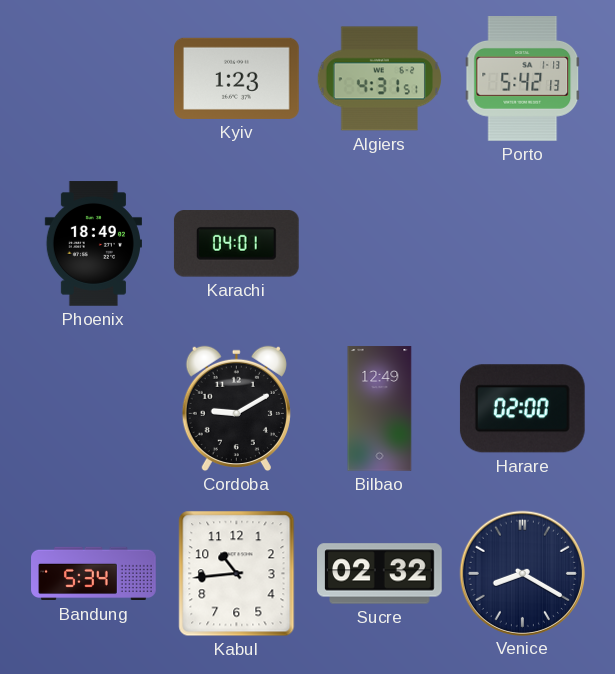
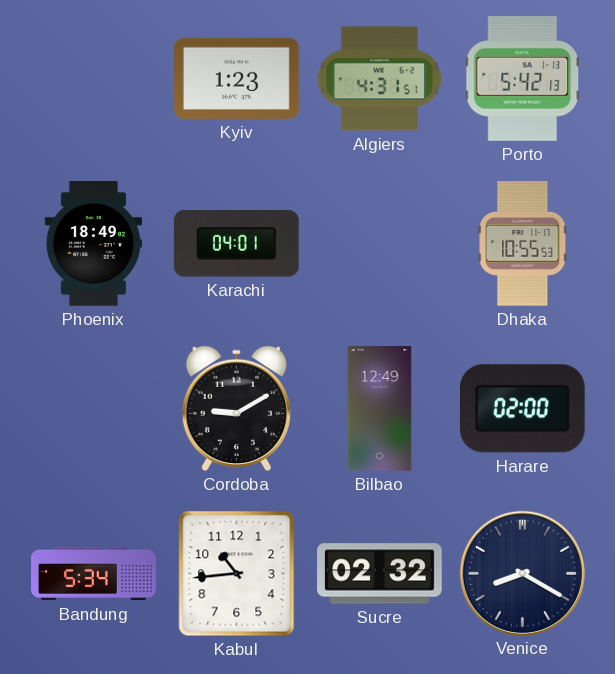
Dhaka: none -> 10:55 (523, 244)
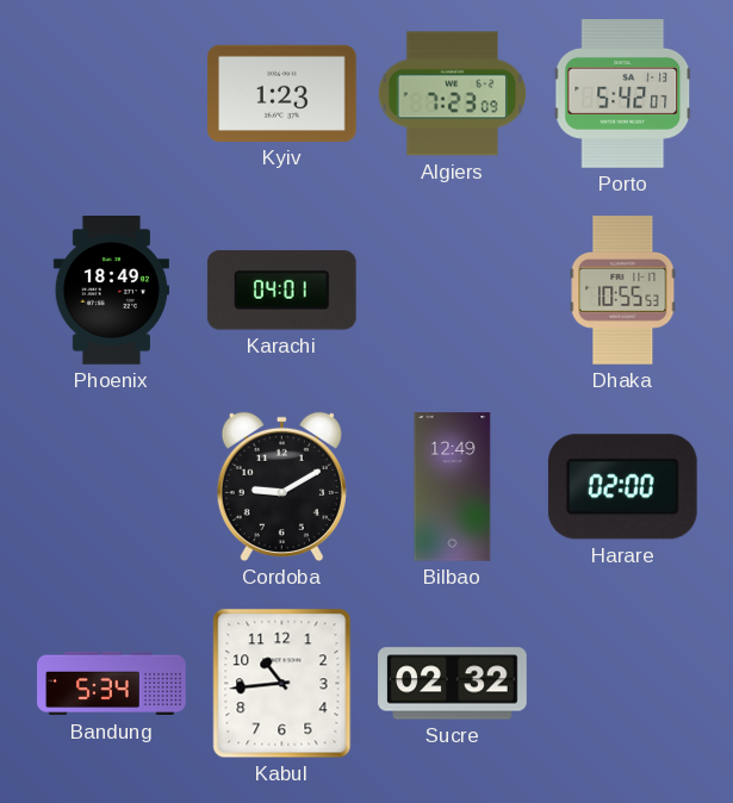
Algiers: 4:31 -> 7:23 (452, 94)
Porto: 5:42:13 -> 5:42:07 (623, 94)
Venice: 8:20 -> none (522, 573)
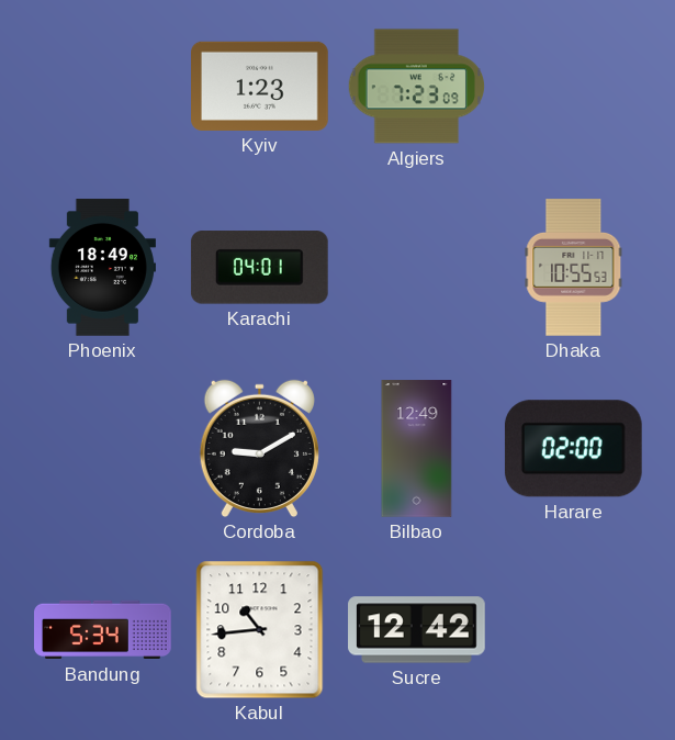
Porto: 5:42 -> none (623, 94)
Sucre: 02:32 -> 12:42 (417, 630)
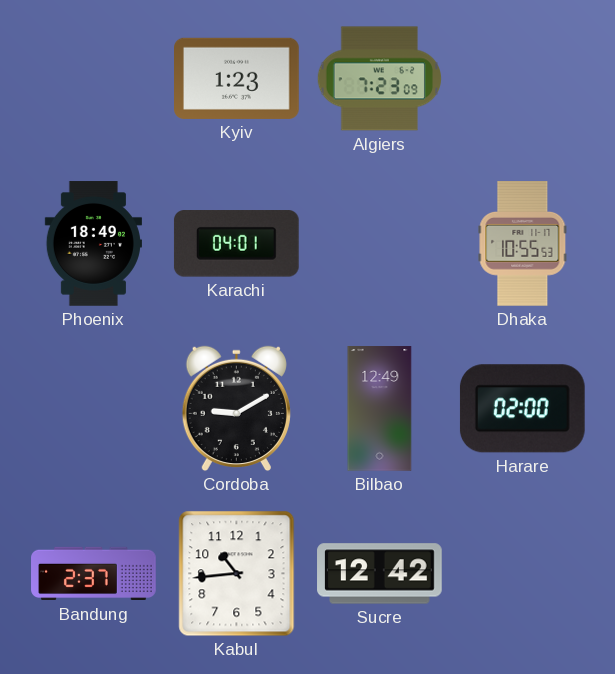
Bandung: 5:34 -> 2:37 (94, 574)
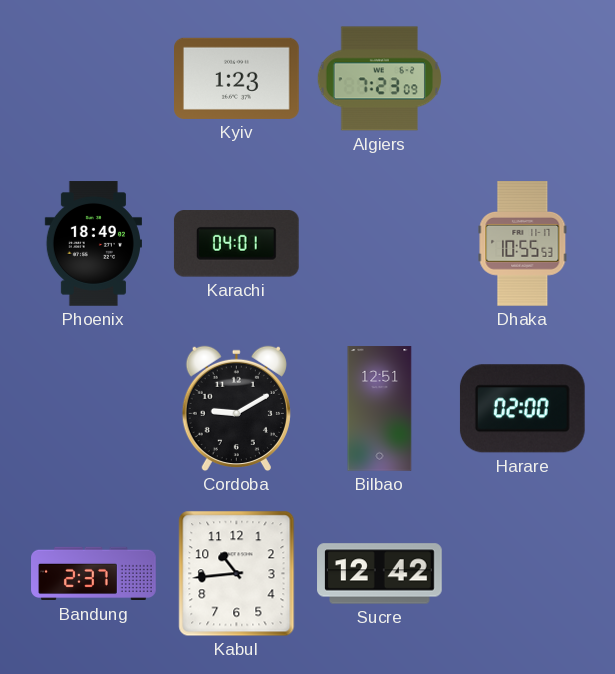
Bilbao: 12:49 -> 12:51 (380, 409)
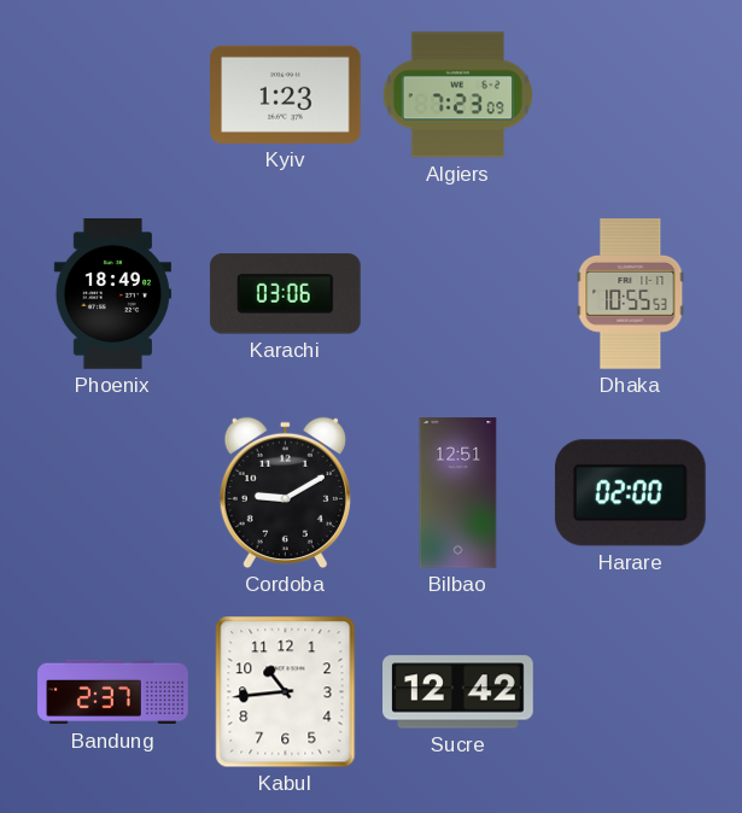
Karachi: 04:01 -> 03:06 (285, 294)
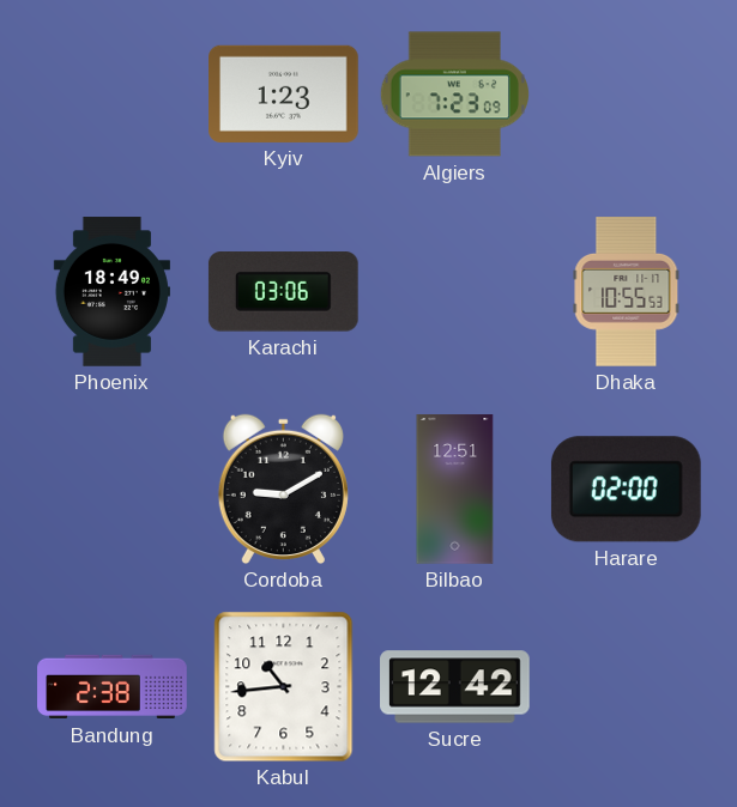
Bandung: 2:37 -> 2:38 (113, 687)
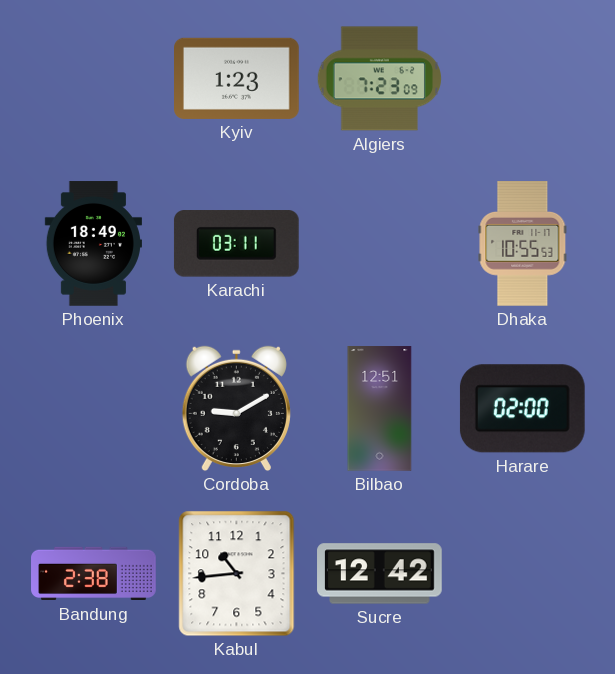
Karachi: 03:06 -> 03:11 (236, 244)
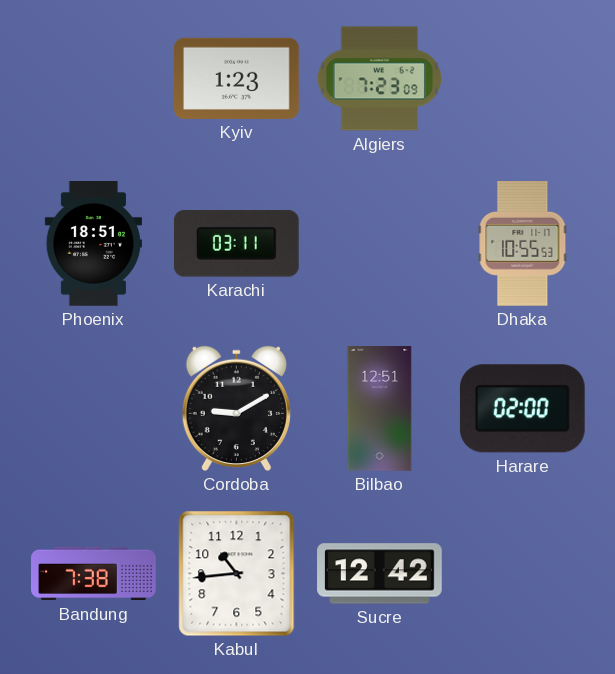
Phoenix: 18:49 -> 18:51 (93, 244)
Bandung: 2:38 -> 7:38 (94, 574)
